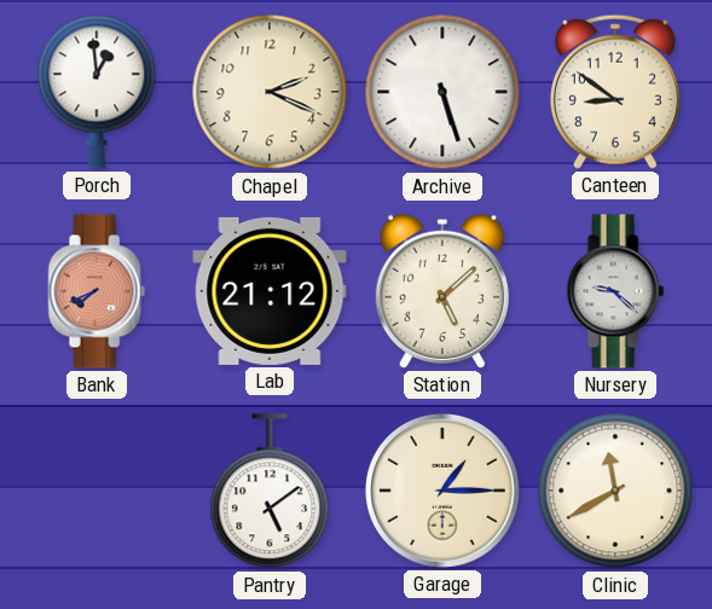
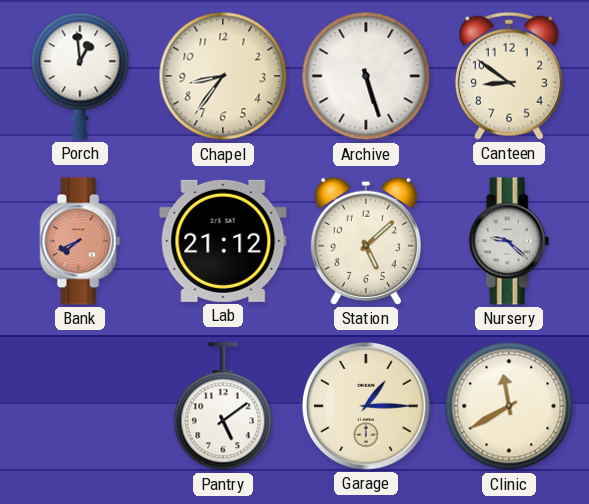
Chapel: 2:19 -> 8:36 (223, 76)
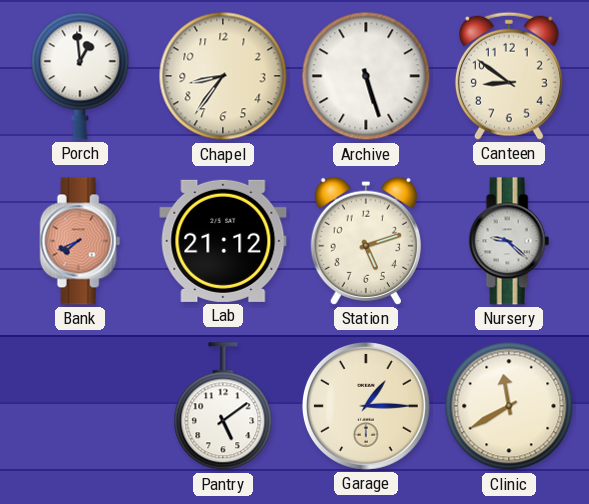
Station: 5:08 -> 5:12 (366, 241)
